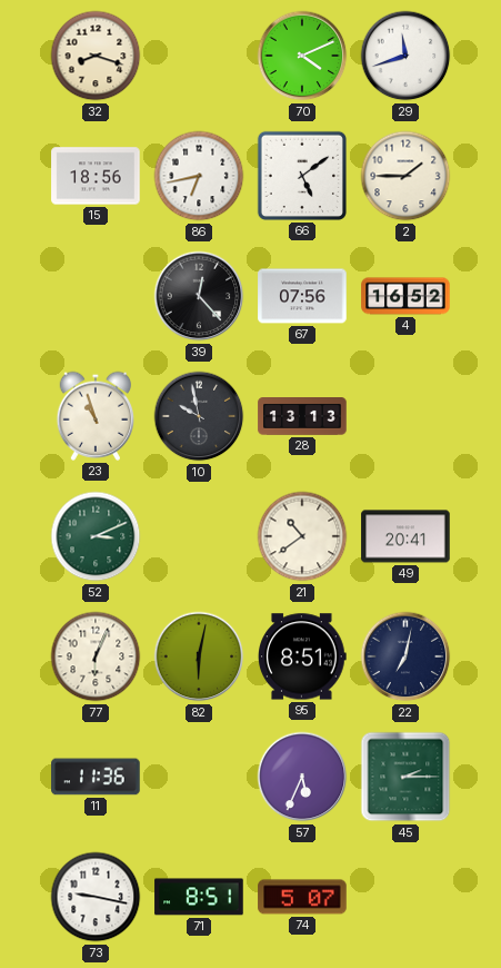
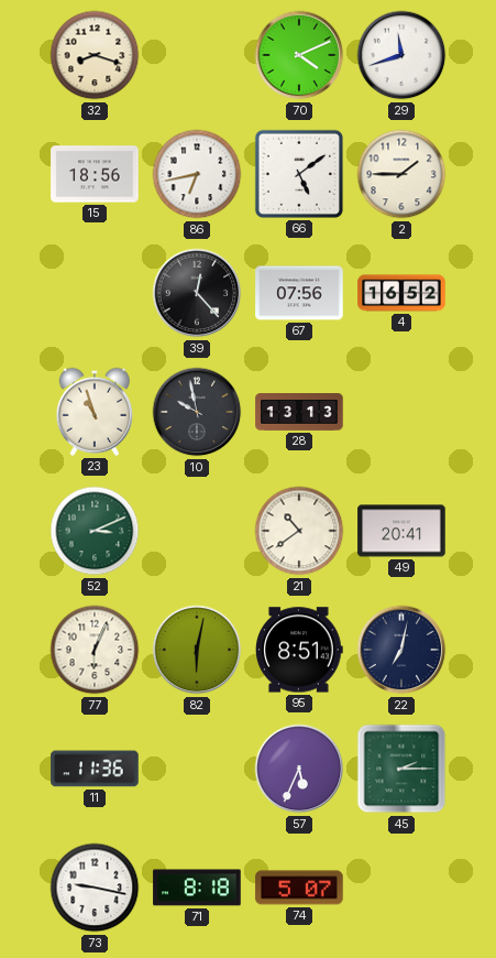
71: 8:51 -> 8:18 (197, 888)
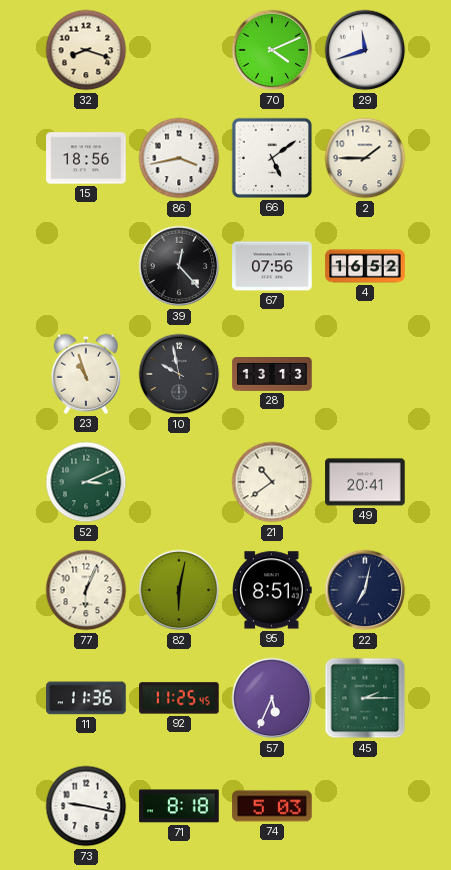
86: 6:43 -> 3:43 (179, 158)
92: none -> 11:25 (179, 698)
74: 5:07 -> 5:03 (272, 806)
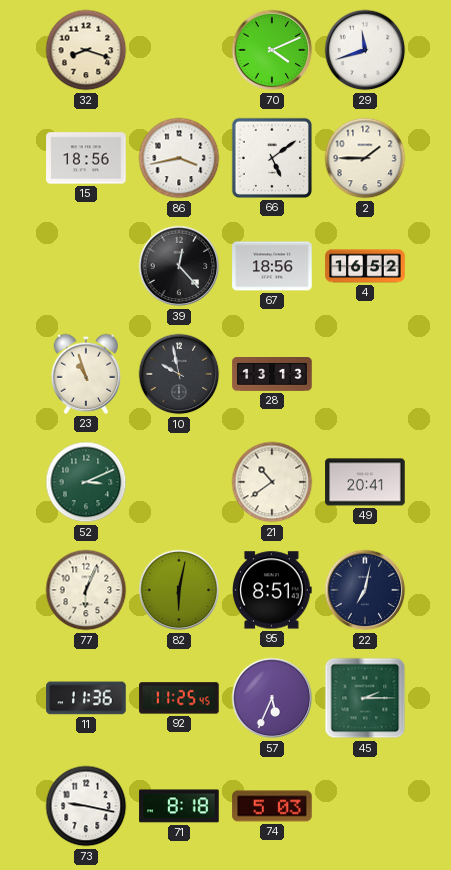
67: 07:56 -> 18:56 (272, 266)
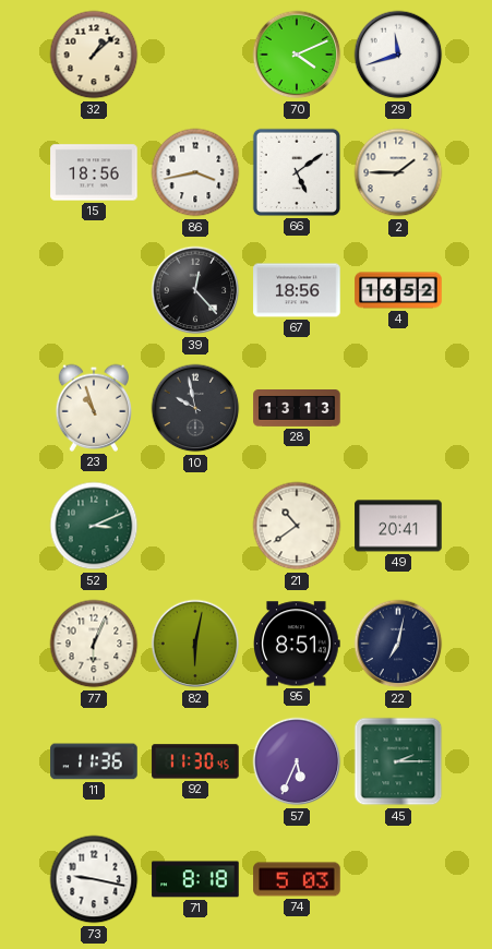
32: 8:18 -> 1:08 (94, 55)
92: 11:25 -> 11:30 (195, 761)
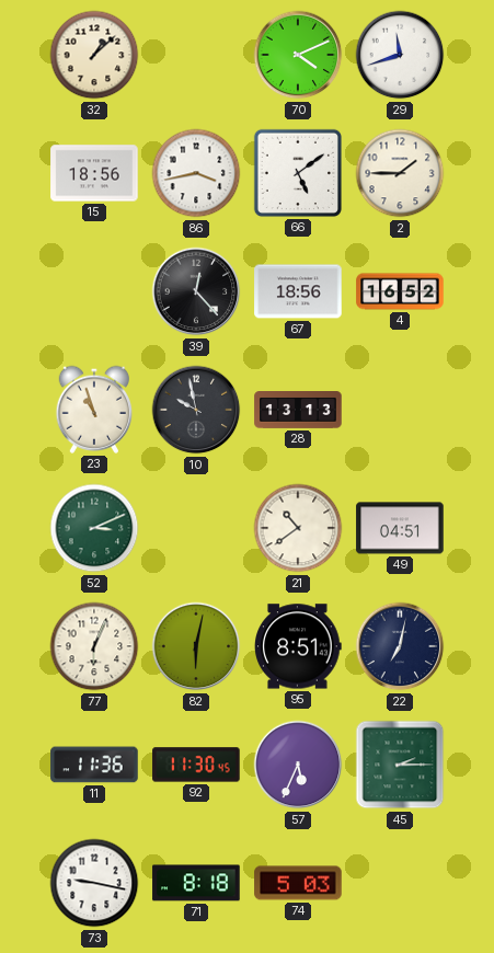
49: 20:41 -> 04:51 (400, 528)
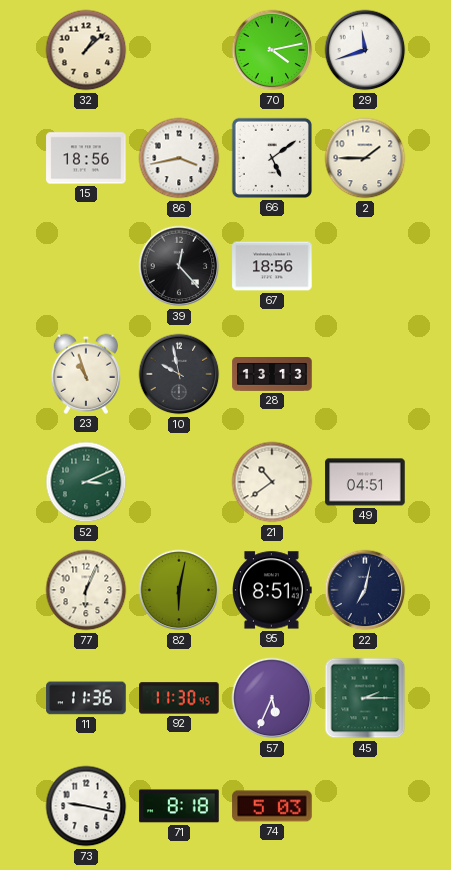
70: 4:11 -> 4:13 (272, 50)
4: 16:52 -> none (400, 291)
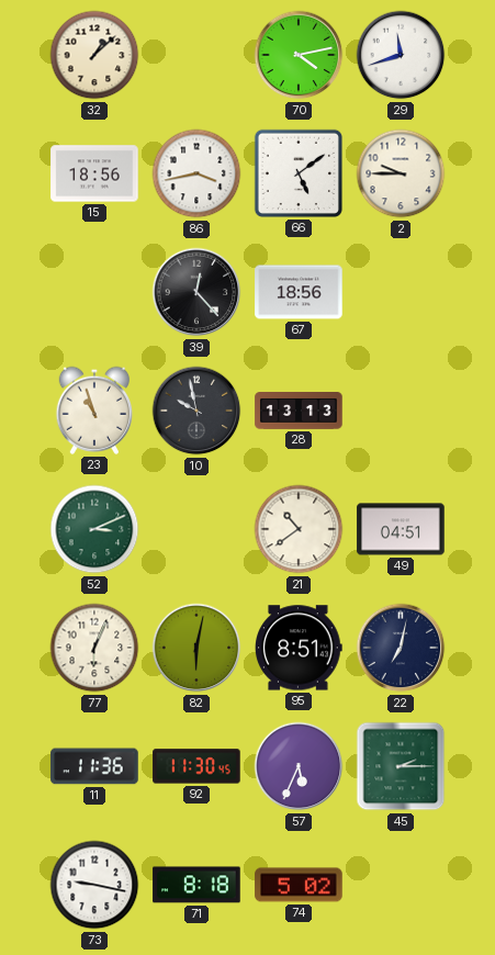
2: 1:45 -> 9:45 (401, 173)
74: 5:03 -> 5:02 (299, 885)
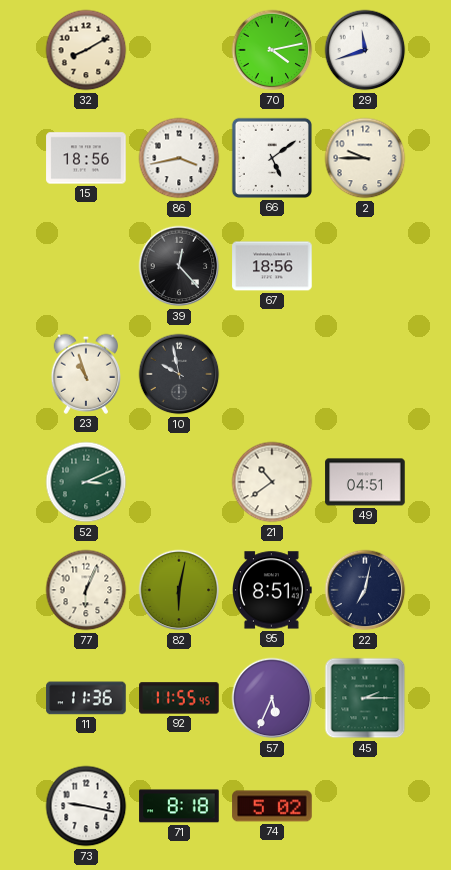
32: 1:08 -> 8:10 (86, 50)
28: 13:13 -> none (299, 412)
92: 11:30 -> 11:55 (179, 698)
